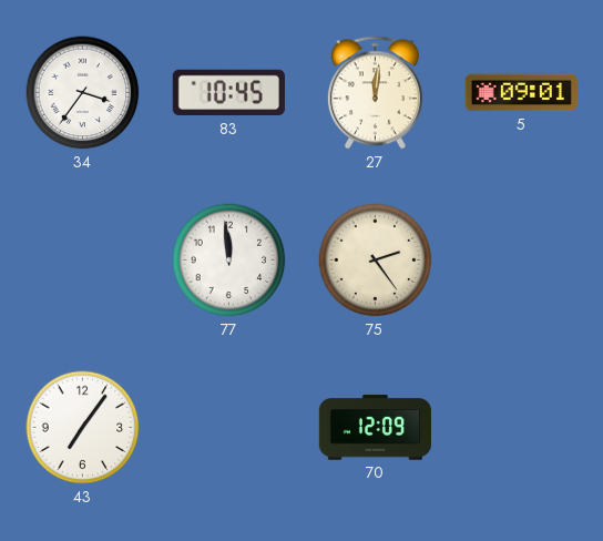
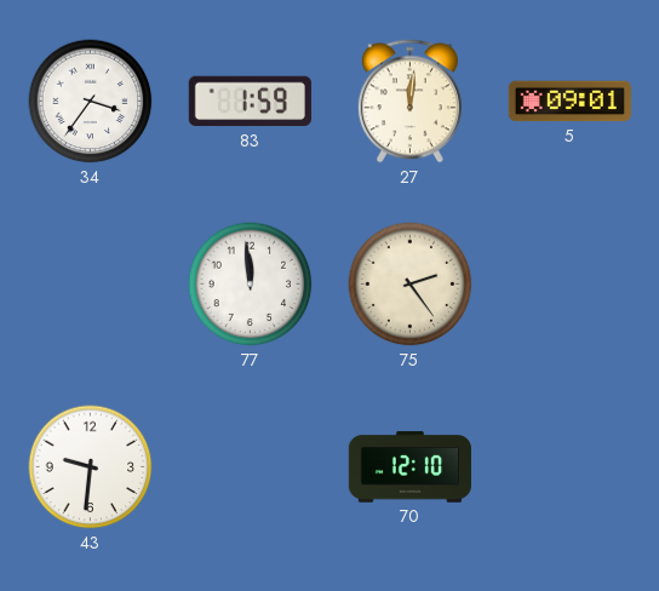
83: 10:45 -> 1:59 (250, 102)
43: 7:06 -> 9:31 (91, 467)
70: 12:09 -> 12:10 (409, 467)
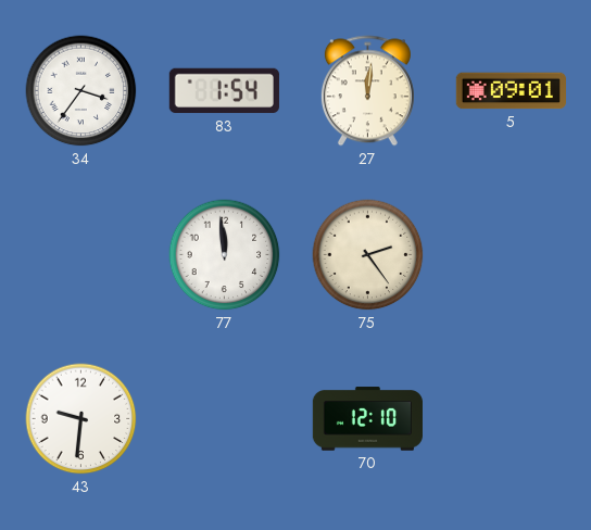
83: 1:59 -> 1:54 (224, 91)
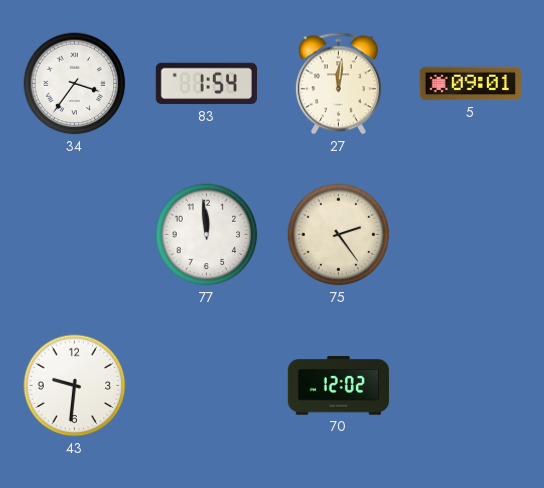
70: 12:10 -> 12:02 (338, 386)
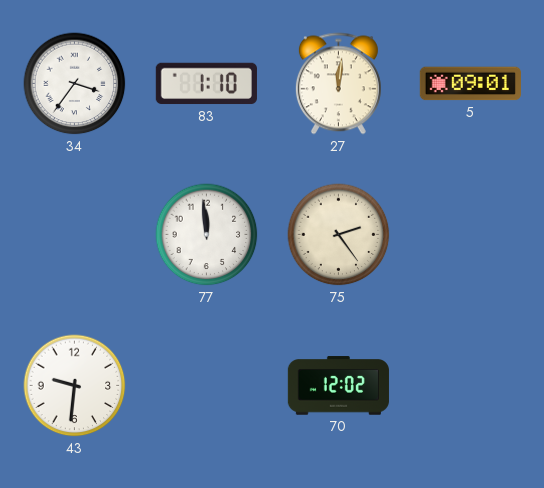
83: 1:54 -> 1:10 (206, 84)
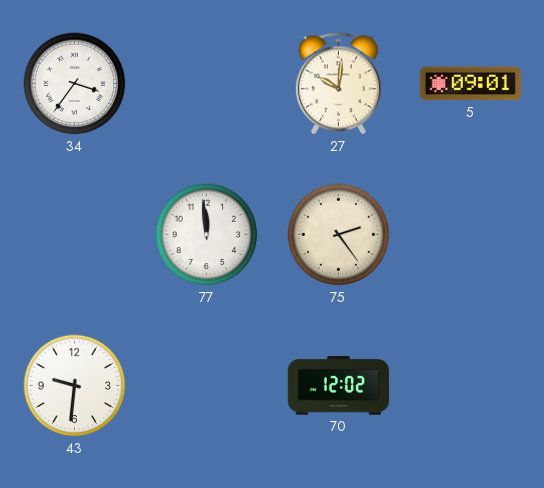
83: 1:10 -> none (206, 84)
27: 12:01 -> 10:01 (338, 84)
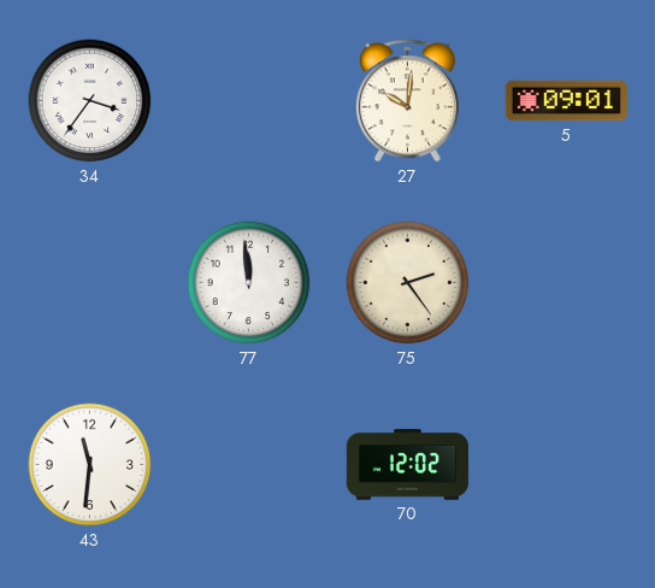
43: 9:31 -> 11:31 (90, 465)
